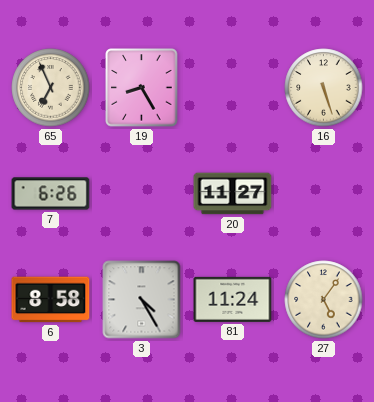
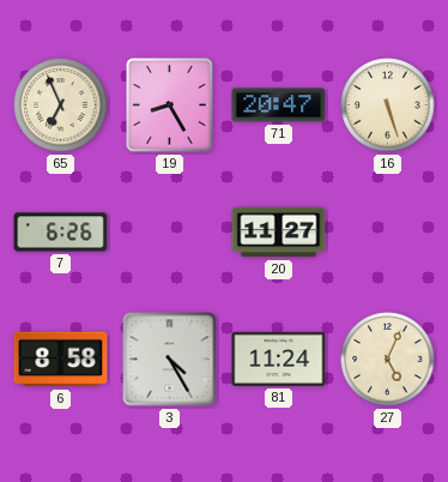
71: none -> 20:47 (279, 106)
27: 5:06 -> 5:04 (388, 360)
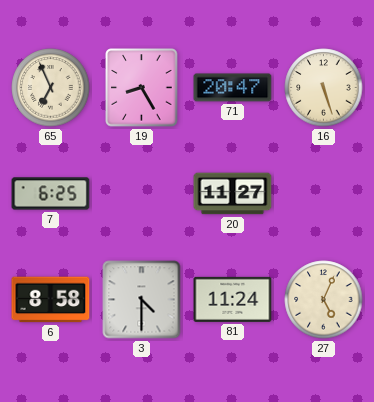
7: 6:26 -> 6:25 (51, 194)
3: 4:25 -> 4:30 (142, 300)
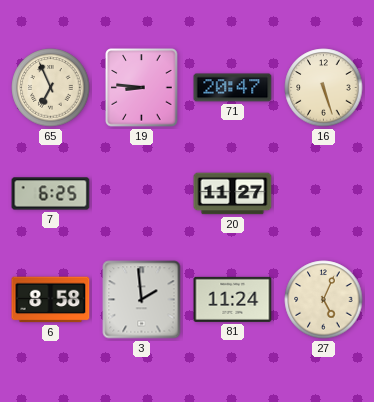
19: 8:25 -> 8:46 (142, 88)
3: 4:30 -> 1:59 (142, 300)
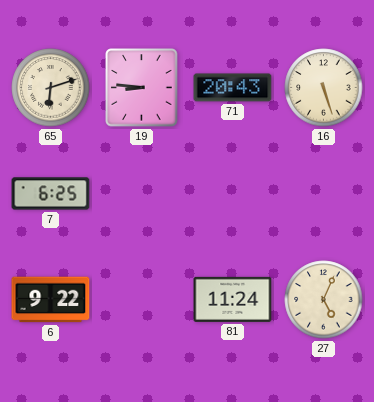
65: 6:56 -> 6:12 (51, 88)
71: 20:47 -> 20:43 (233, 88)
20: 11:27 -> none (233, 194)
6: 8:58 -> 9:22 (51, 300)
3: 1:59 -> none (142, 300)
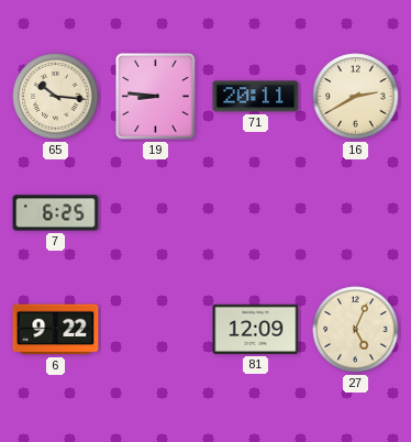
65: 6:12 -> 10:16 (56, 97)
71: 20:43 -> 20:11 (256, 97)
16: 5:27 -> 2:40 (356, 97)
81: 11:24 -> 12:09 (256, 329)
